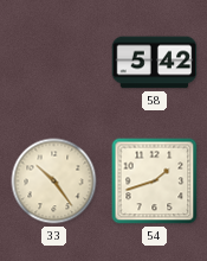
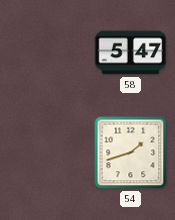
58: 5:42 -> 5:47 (131, 53)
33: 10:24 -> none (54, 182)
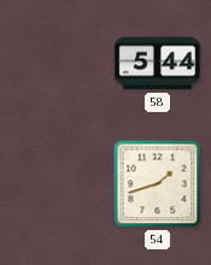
58: 5:47 -> 5:44 (158, 64)
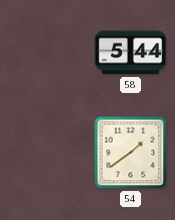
54: 1:42 -> 1:39 (131, 153)
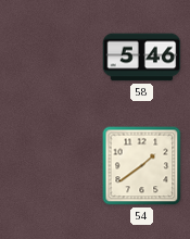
58: 5:44 -> 5:46 (142, 58)
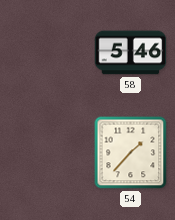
54: 1:39 -> 1:37 (131, 153)
